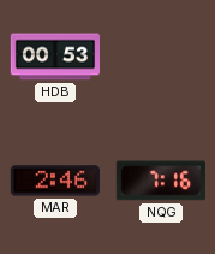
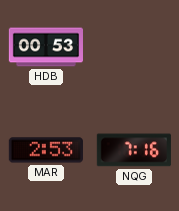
MAR: 2:46 -> 2:53 (46, 150)
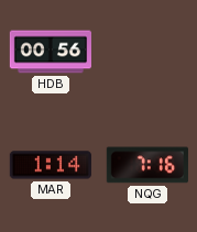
HDB: 00:53 -> 00:56 (50, 52)
MAR: 2:53 -> 1:14 (51, 165)
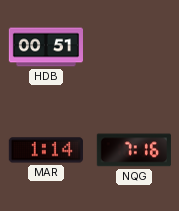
HDB: 00:56 -> 00:51 (45, 47)
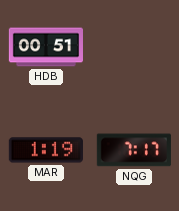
MAR: 1:14 -> 1:19 (46, 150)
NQG: 7:16 -> 7:17 (134, 150)
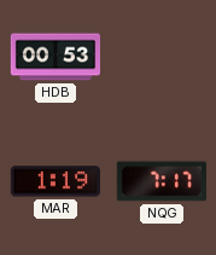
HDB: 00:51 -> 00:53 (54, 57)
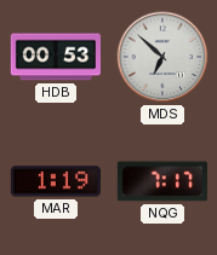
MDS: none -> 6:52 (162, 57)
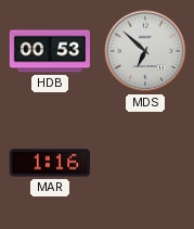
MAR: 1:19 -> 1:16 (50, 163)
NQG: 7:17 -> none (162, 181)
